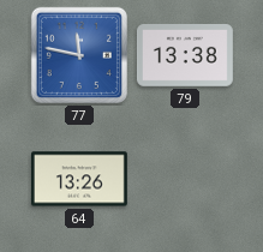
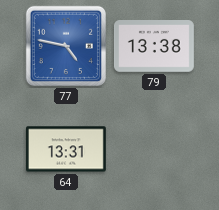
77: 11:47 -> 4:47 (66, 46)
64: 13:26 -> 13:31 (66, 149)
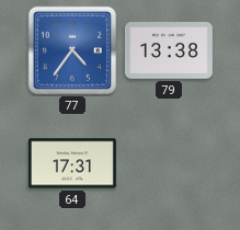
77: 4:47 -> 4:36 (72, 50)
64: 13:31 -> 17:31 (72, 163)
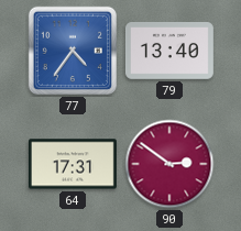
79: 13:38 -> 13:40 (169, 52)
90: none -> 2:51 (169, 164)
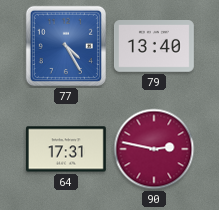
77: 4:36 -> 4:25 (66, 46)
90: 2:51 -> 2:47 (154, 149)
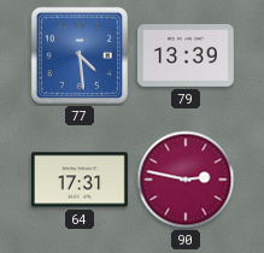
77: 4:25 -> 4:29 (80, 55)
79: 13:40 -> 13:39 (186, 57)
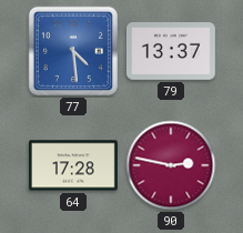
79: 13:39 -> 13:37 (171, 52)
64: 17:31 -> 17:28 (73, 165)
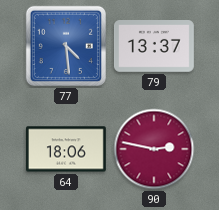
64: 17:28 -> 18:06 (66, 149)
